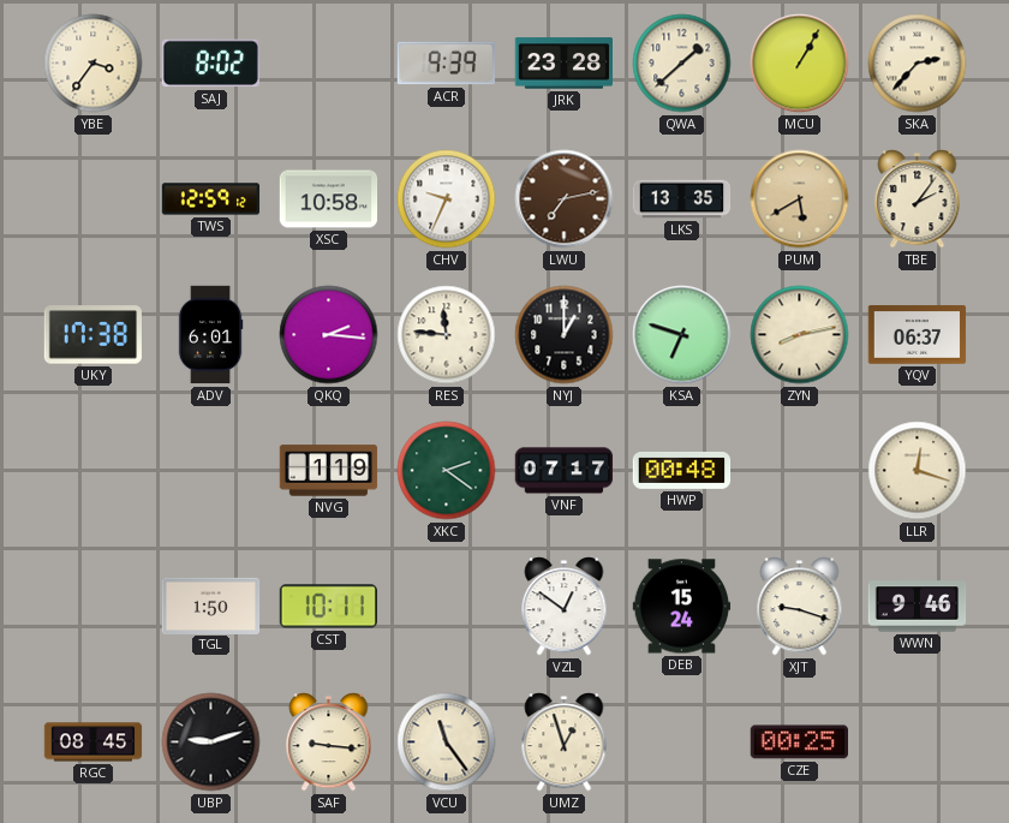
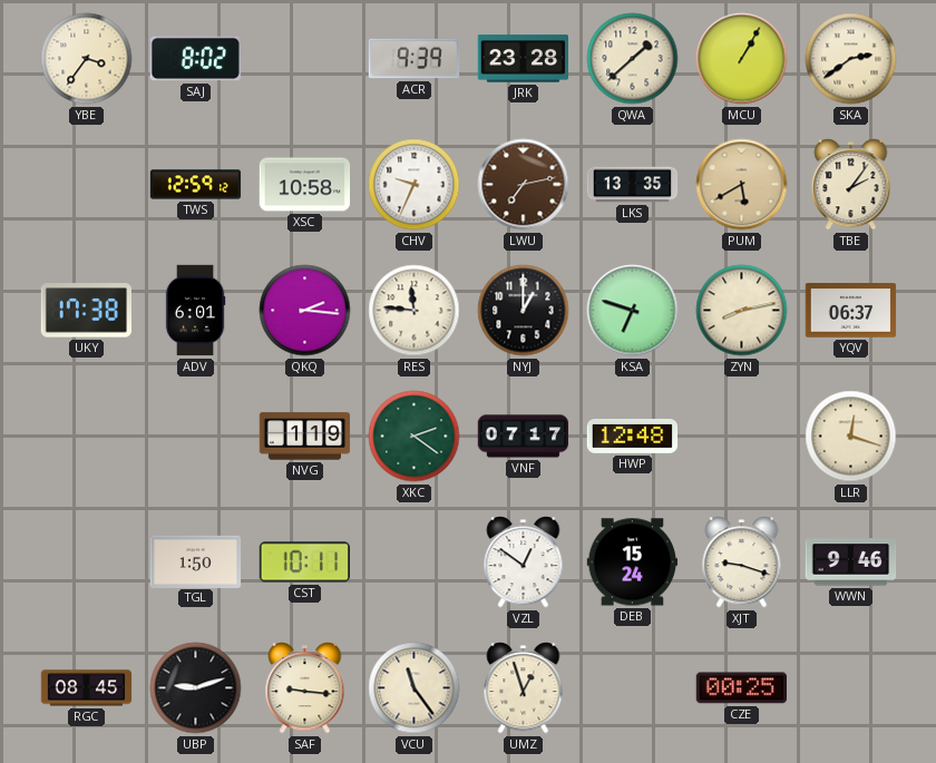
SKA: 2:37 -> 2:39 (851, 59)
HWP: 00:48 -> 12:48 (633, 437)
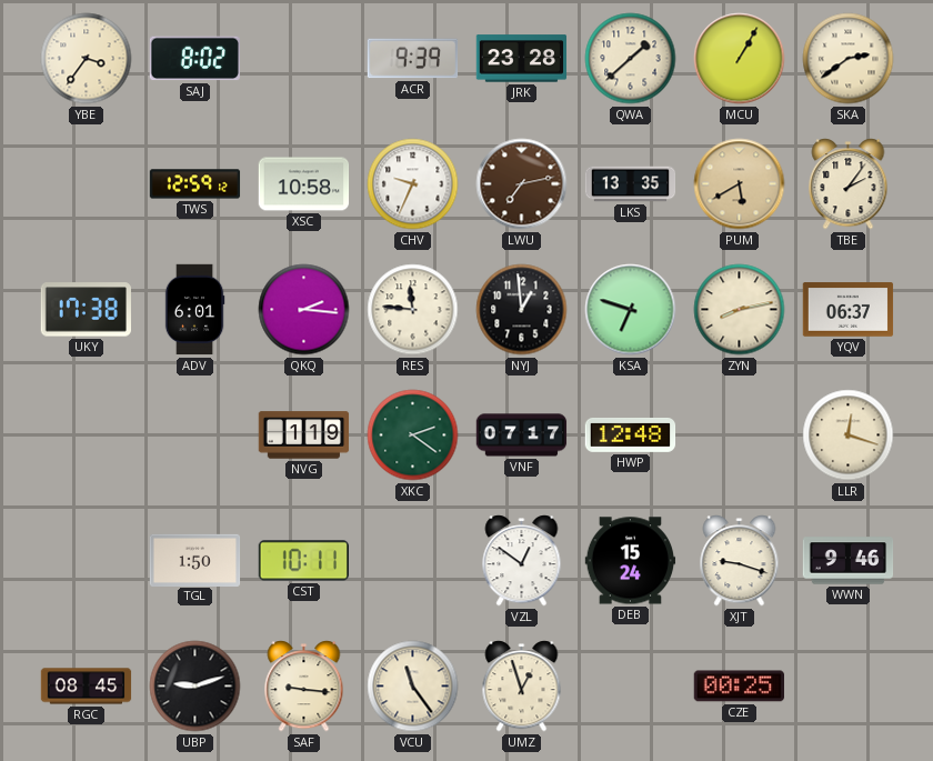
NYJ: 1:00 -> 12:59 (522, 310)
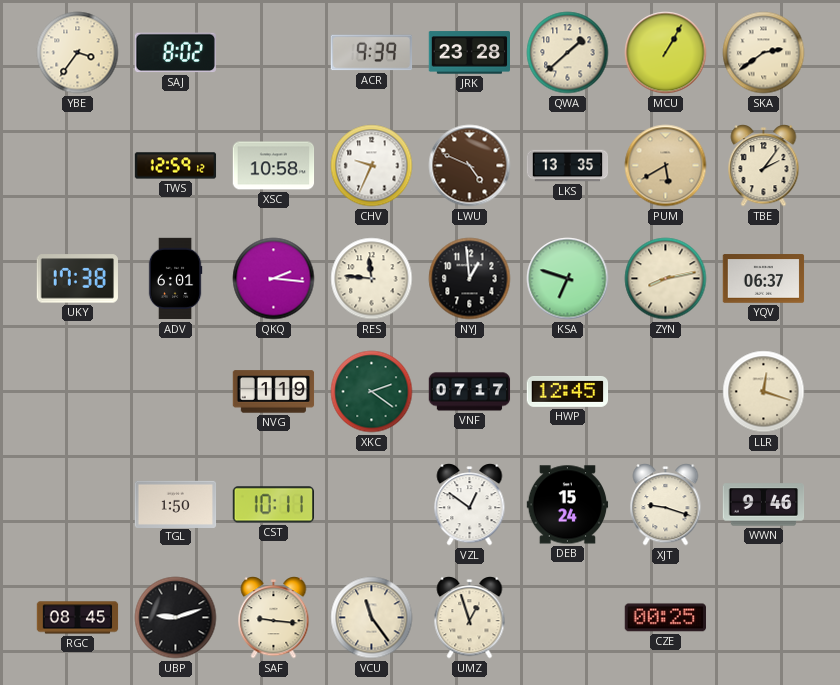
LWU: 7:13 -> 4:49 (470, 166)
HWP: 12:48 -> 12:45 (568, 392)
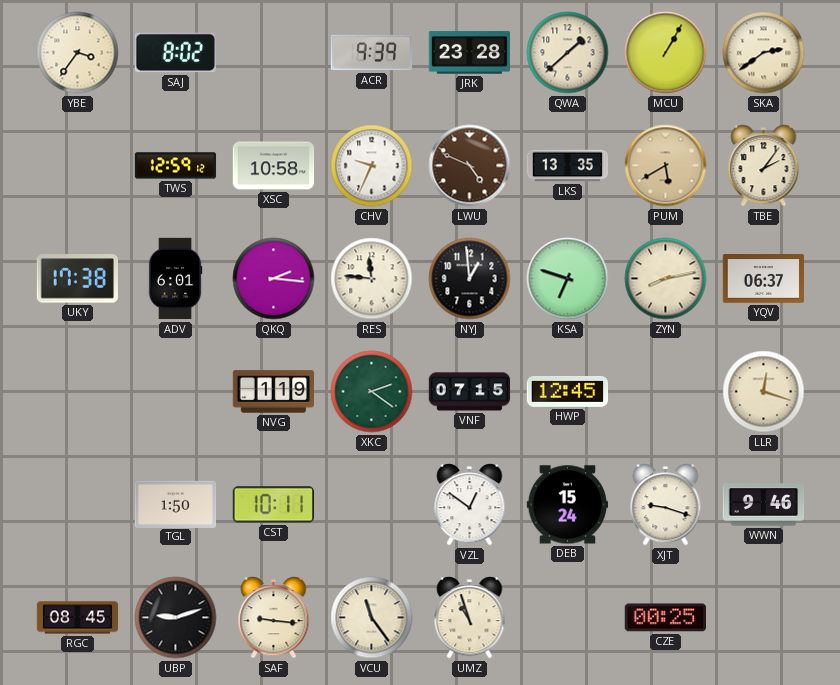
VNF: 07:17 -> 07:15 (470, 392)
UMZ: 12:57 -> 10:57 (470, 618)
